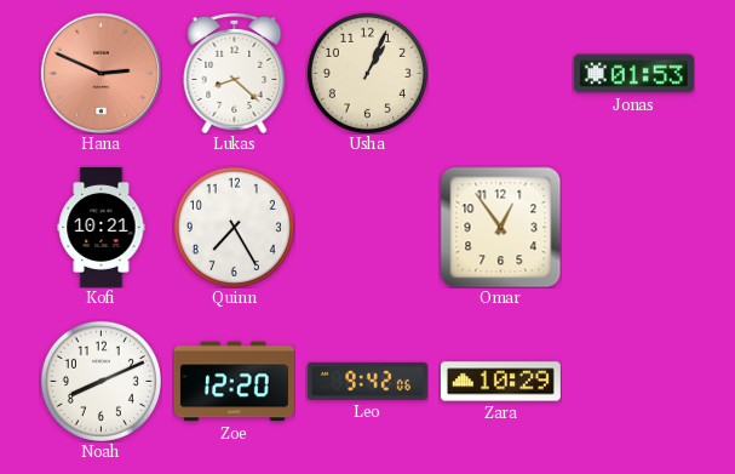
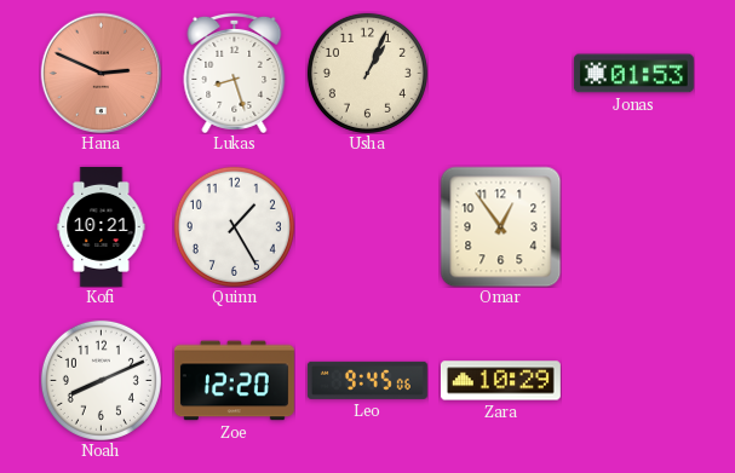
Lukas: 8:22 -> 8:27 (235, 73)
Quinn: 7:25 -> 1:25 (234, 226)
Leo: 9:42 -> 9:45 (367, 380)
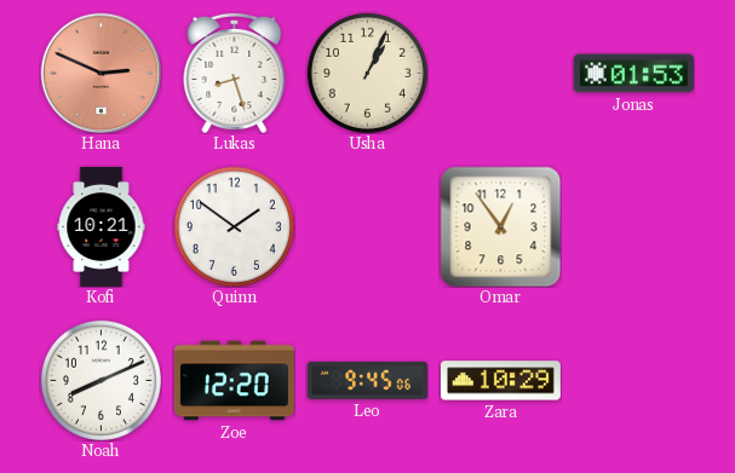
Quinn: 1:25 -> 1:51 (234, 226)
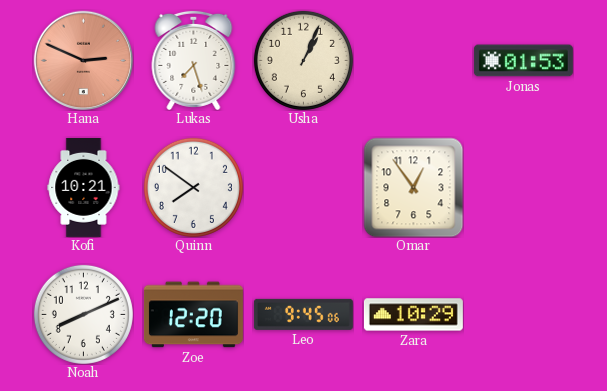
Lukas: 8:27 -> 7:27 (194, 60)
Quinn: 1:51 -> 7:51 (193, 187)
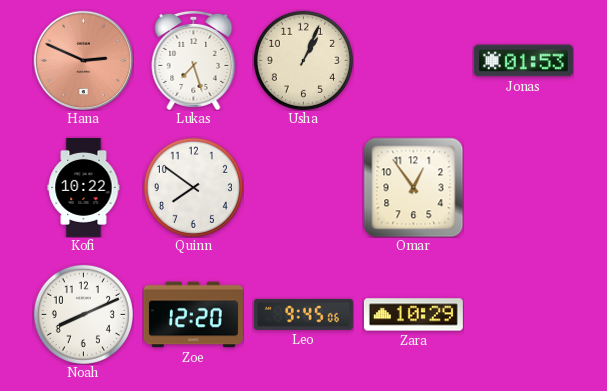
Kofi: 10:21 -> 10:22 (84, 187)
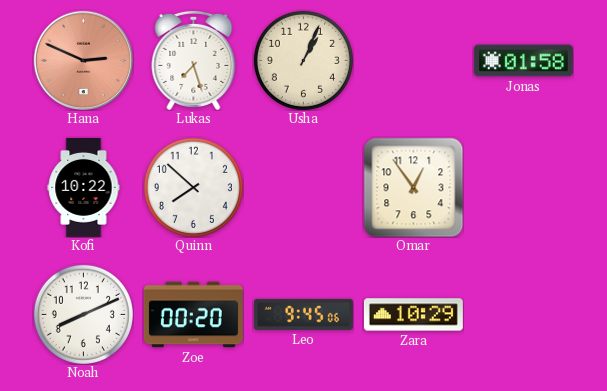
Jonas: 01:53 -> 01:58 (523, 61)
Quinn: 7:51 -> 7:52 (193, 187)
Zoe: 12:20 -> 00:20 (193, 315)
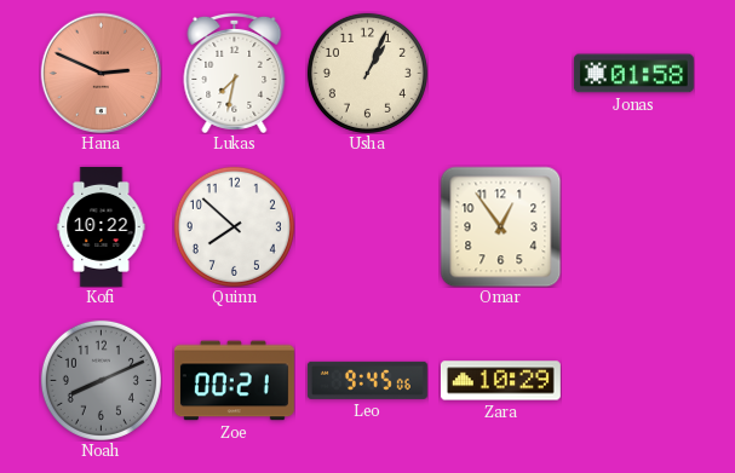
Lukas: 7:27 -> 7:32 (235, 73)
Noah dial: white -> grey (101, 380)
Zoe: 00:20 -> 00:21 (234, 381)
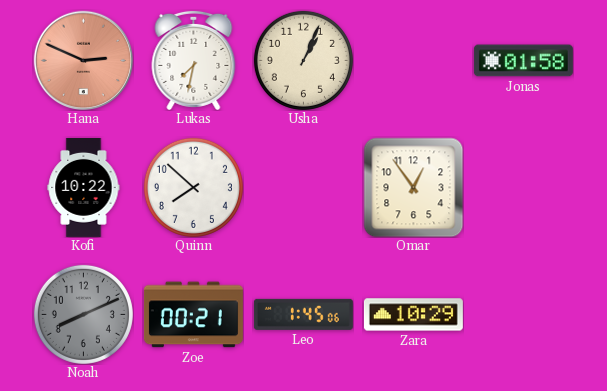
Leo: 9:45 -> 1:45 (303, 314)
